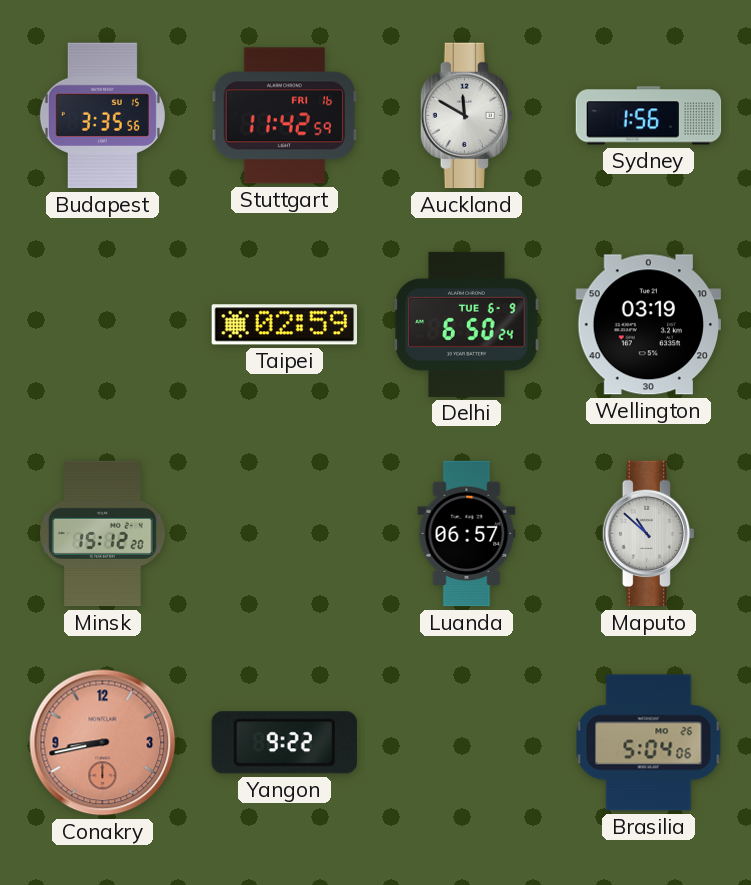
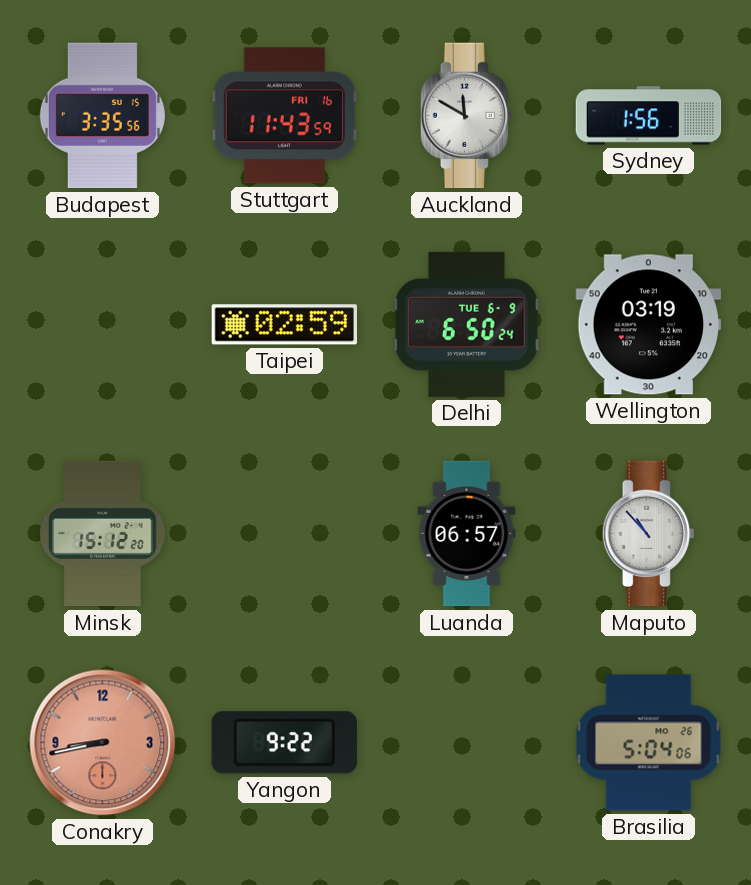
Stuttgart: 11:42 -> 11:43 (285, 116)
Maputo: 10:52 -> 10:53 (648, 534)
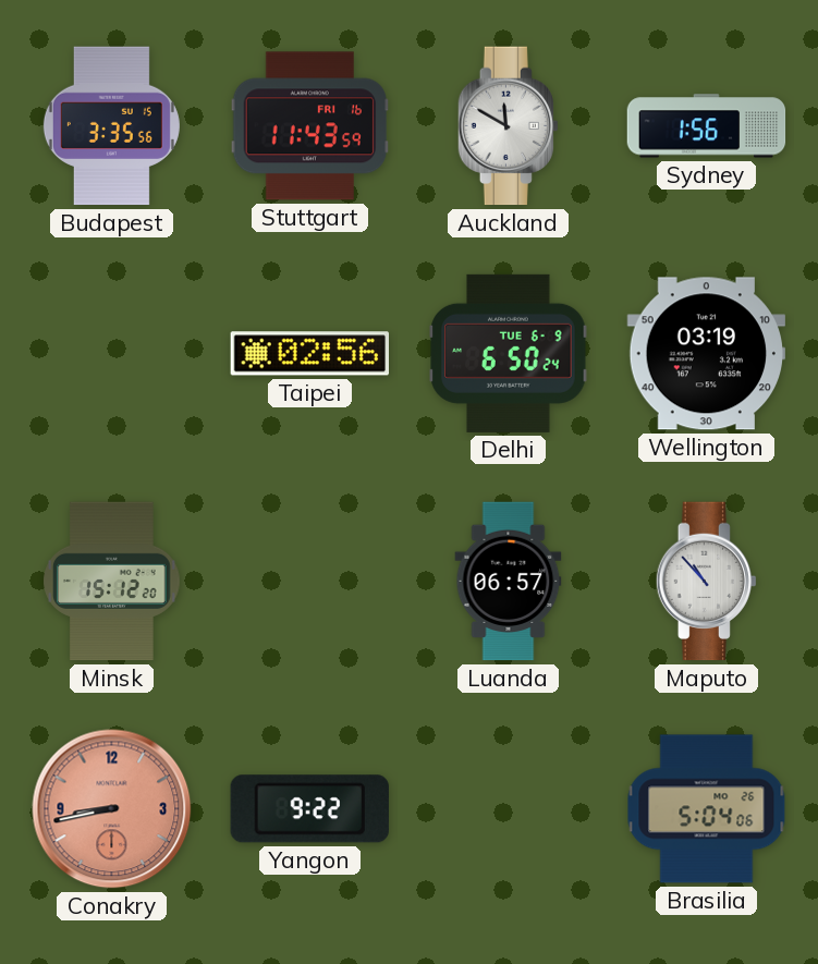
Taipei: 02:59 -> 02:56 (309, 354)
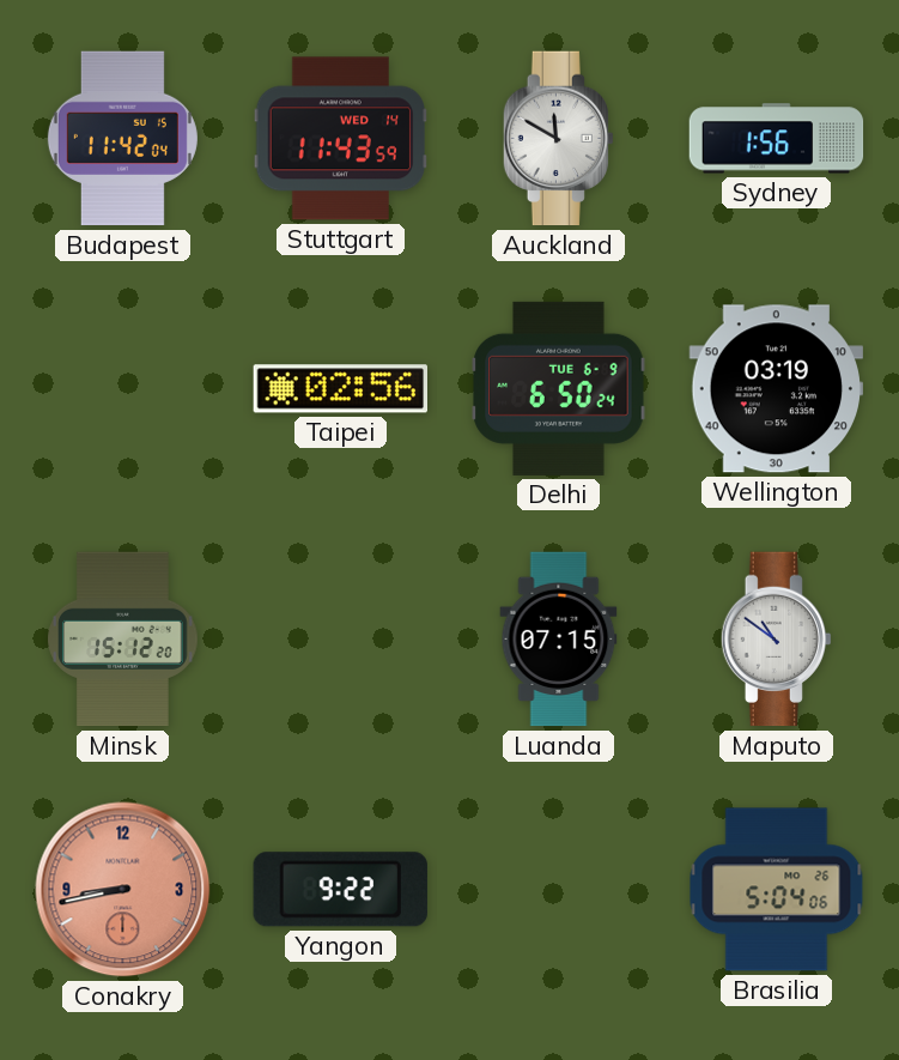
Budapest: 3:35 -> 11:42 (122, 139)
Stuttgart date: FRI 16 -> WED 14 (341, 139)
Luanda: 06:57 -> 07:15 (559, 640)
Maputo: 10:53 -> 10:51 (776, 640)
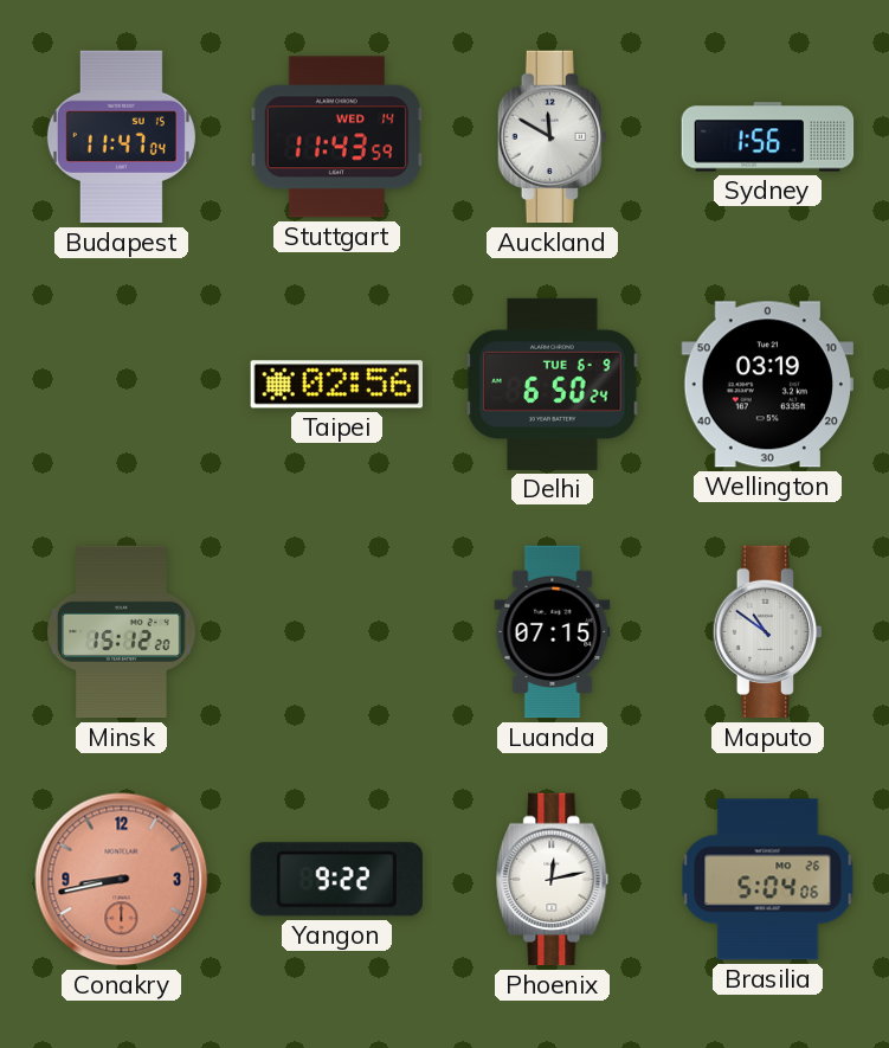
Budapest: 11:42 -> 11:47 (121, 137)
Phoenix: none -> 12:13 (553, 880)
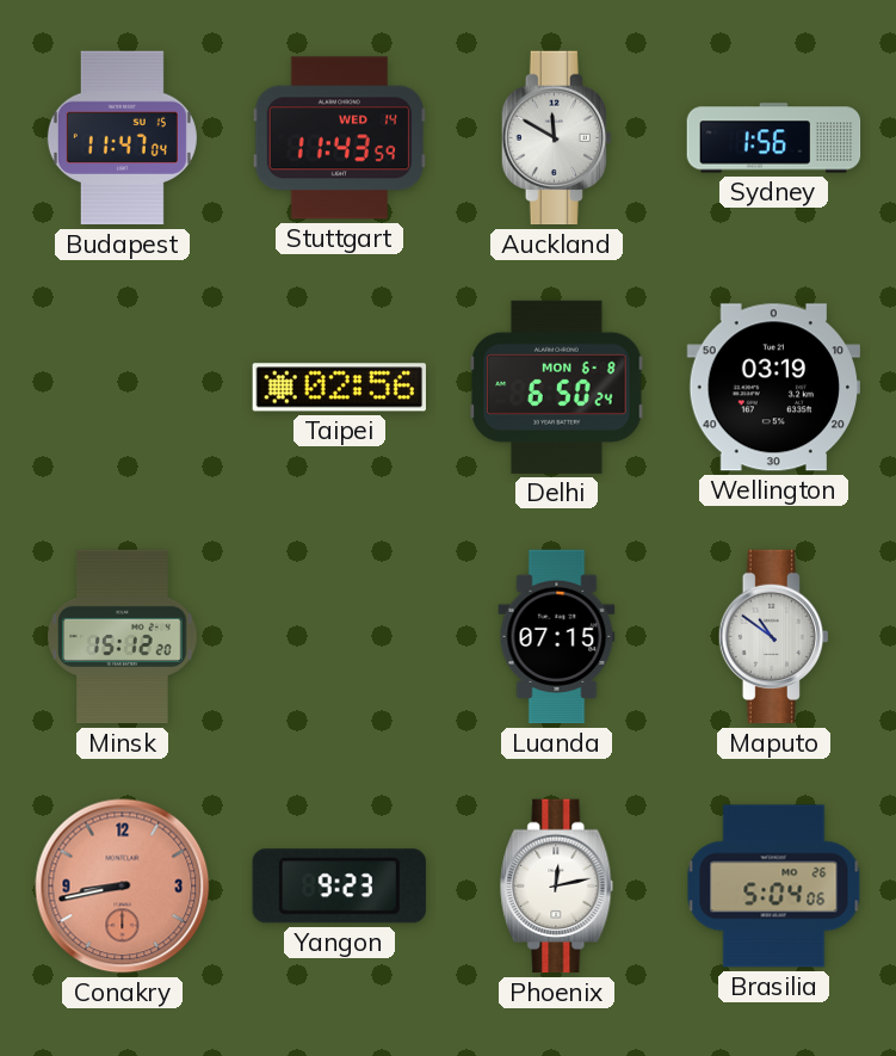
Delhi date: TUE 6-9 -> MON 6-8 (557, 387)
Yangon: 9:22 -> 9:23 (339, 887)
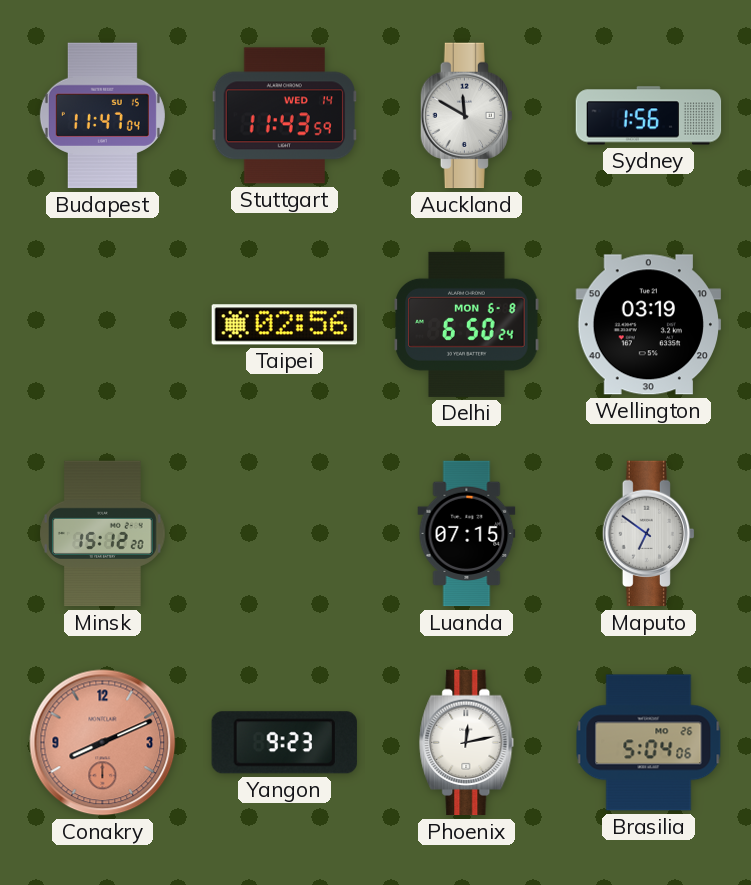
Maputo: 10:51 -> 6:51 (648, 534)
Conakry: 8:43 -> 8:11 (103, 743)
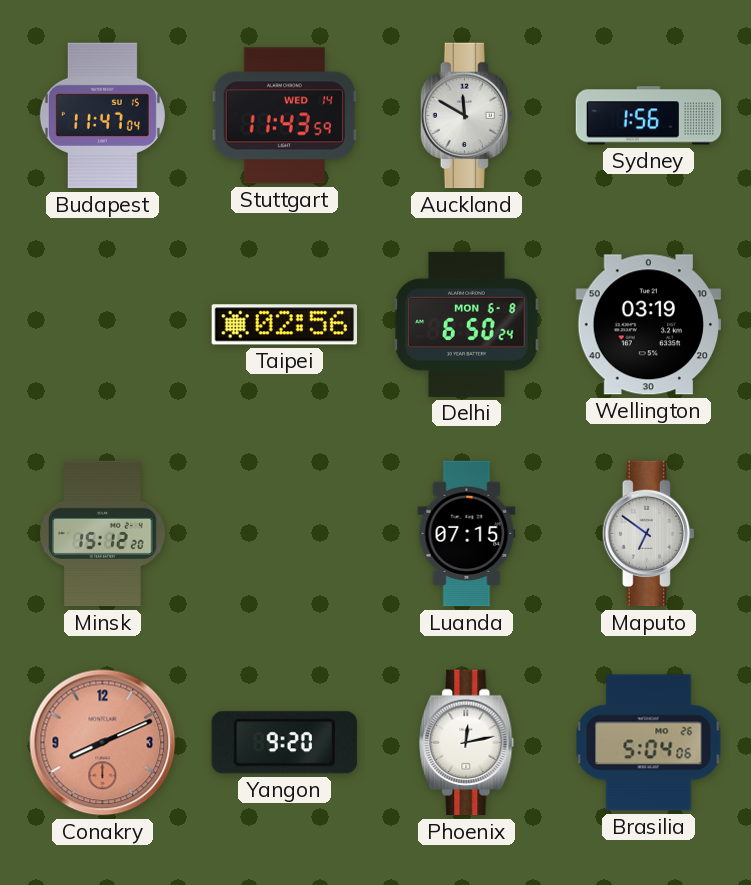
Yangon: 9:23 -> 9:20 (284, 743)
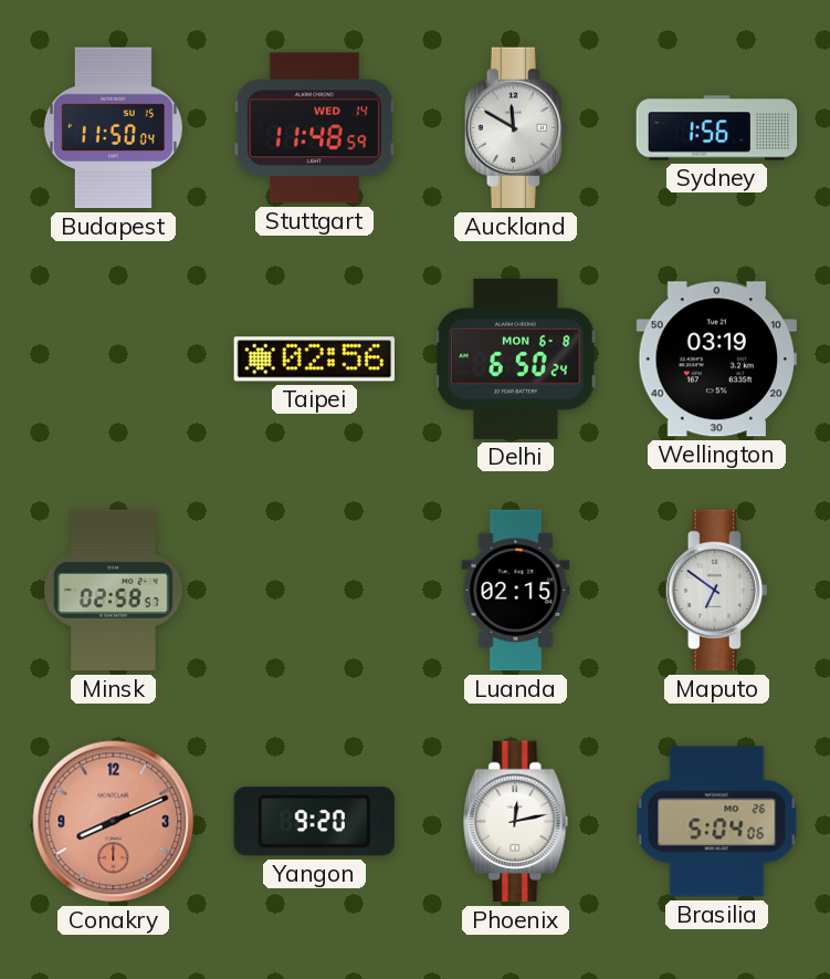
Budapest: 11:47 -> 11:50 (113, 128)
Stuttgart: 11:43 -> 11:48 (315, 128)
Minsk: 15:12 -> 02:58 (114, 591)
Luanda: 07:15 -> 02:15 (516, 591)
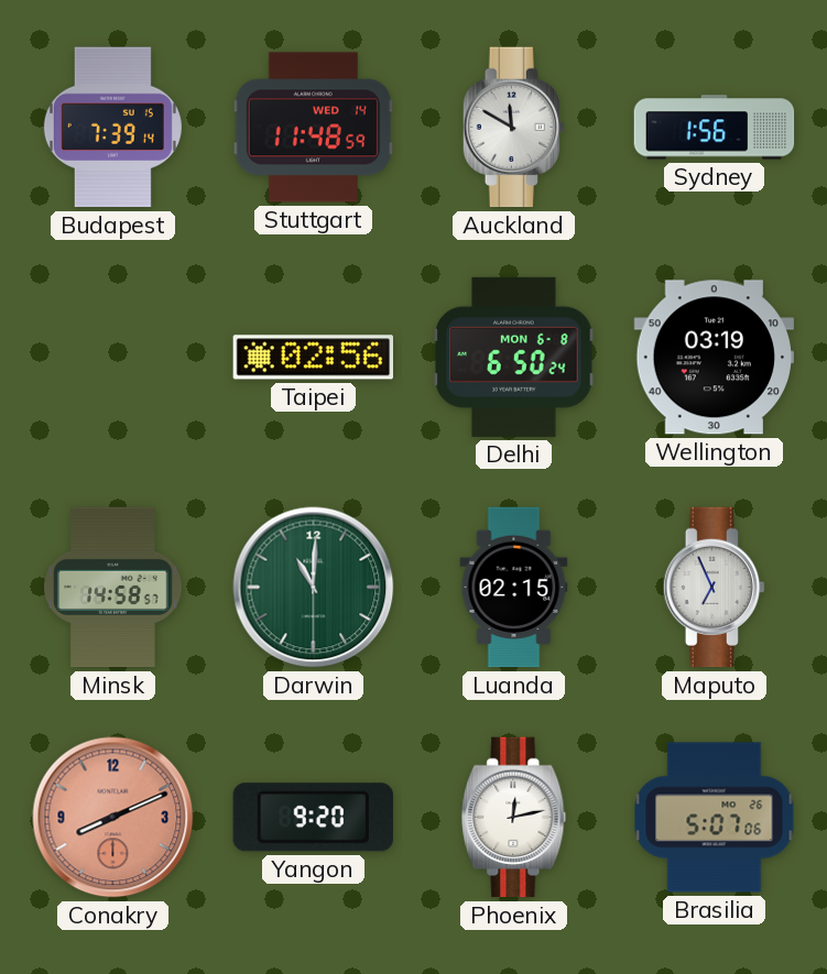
Budapest: 11:50 -> 7:39 (112, 128)
Minsk: 02:58 -> 14:58 (113, 588)
Darwin: none -> 11:00 (314, 588)
Maputo: 6:51 -> 6:56 (714, 588)
Brasilia: 5:04 -> 5:07 (715, 818)
